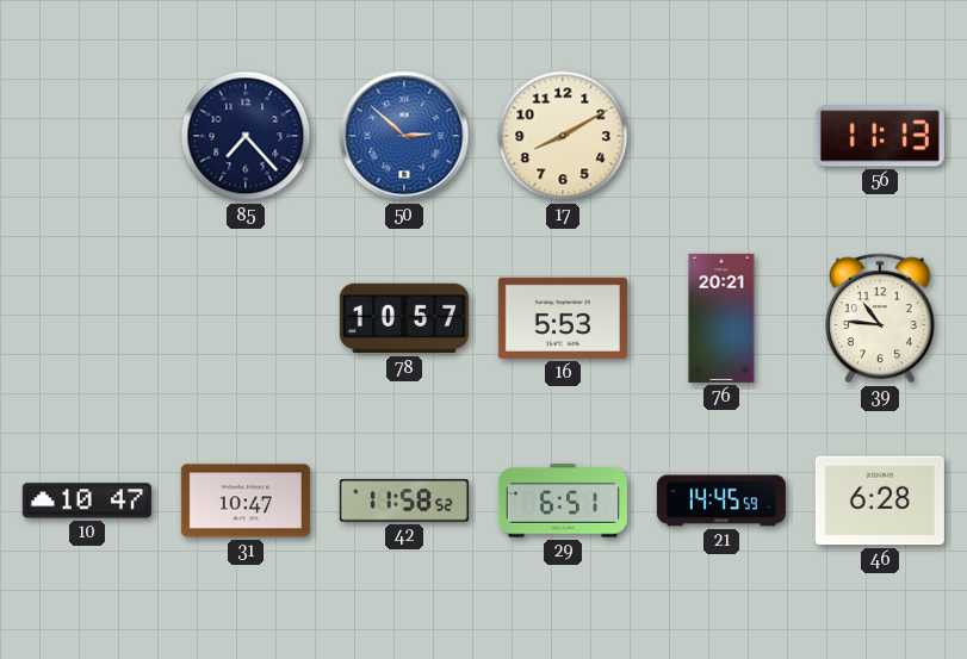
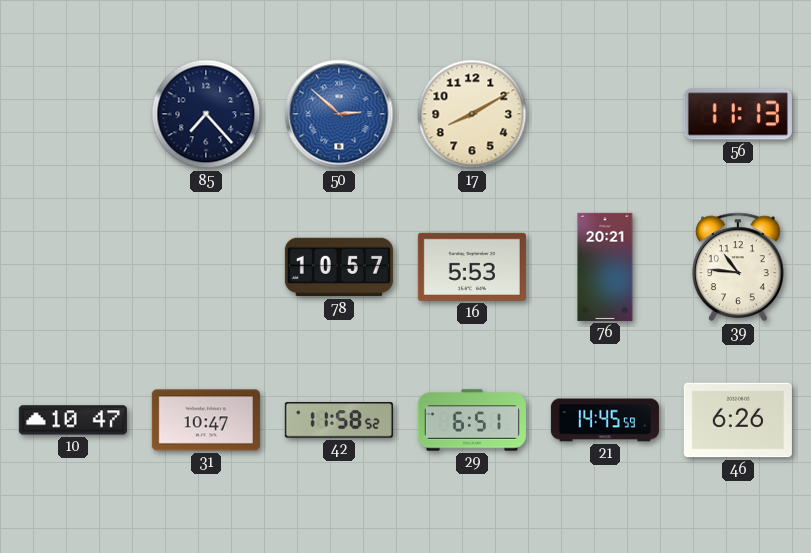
46: 6:28 -> 6:26 (738, 420)
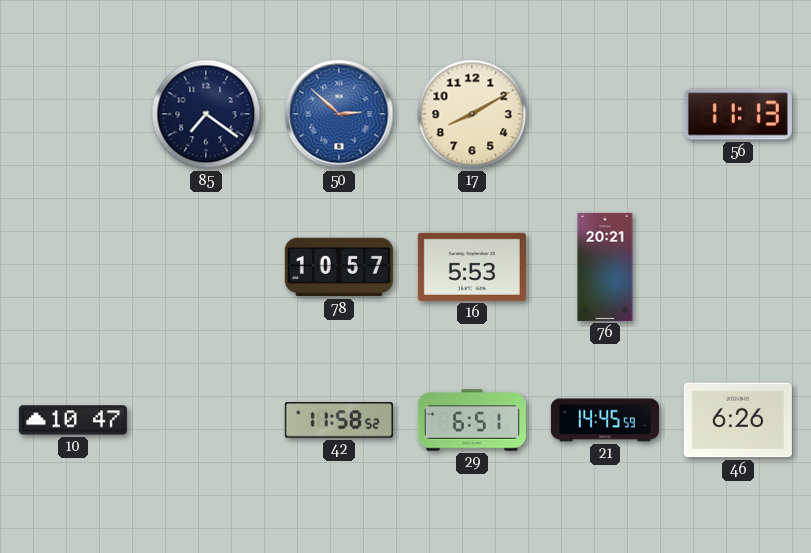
85: 7:23 -> 7:21 (206, 114)
39: 10:46 -> none (738, 267)
31: 10:47 -> none (206, 420)
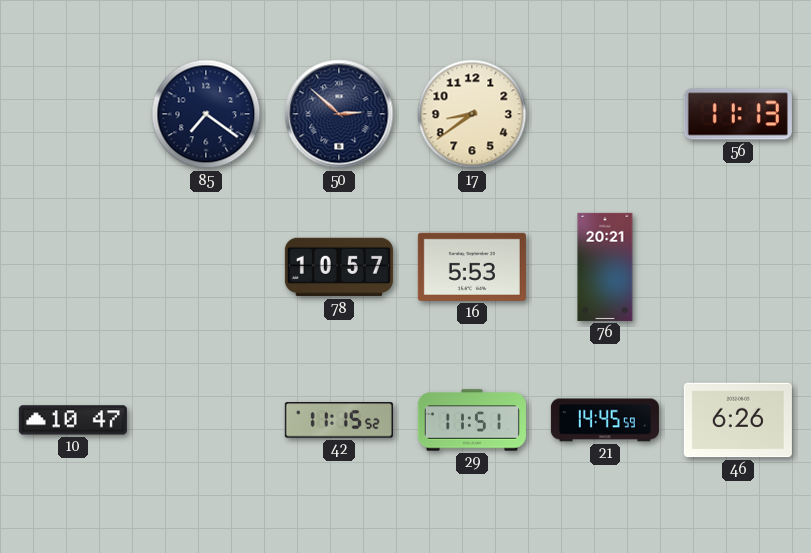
50 dial: blue -> navy (339, 114)
17: 8:10 -> 8:39 (472, 114)
42: 11:58 -> 11:15 (339, 420)
29: 6:51 -> 11:51 (472, 420)
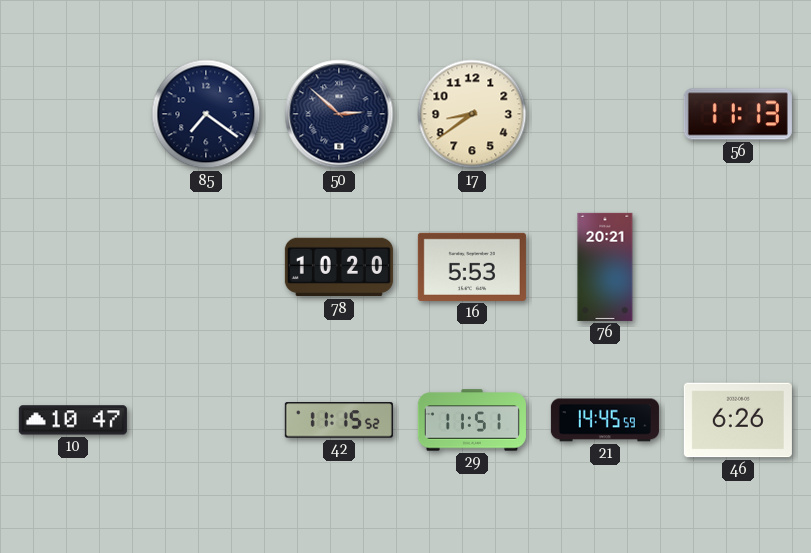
78: 10:57 -> 10:20 (339, 267)
